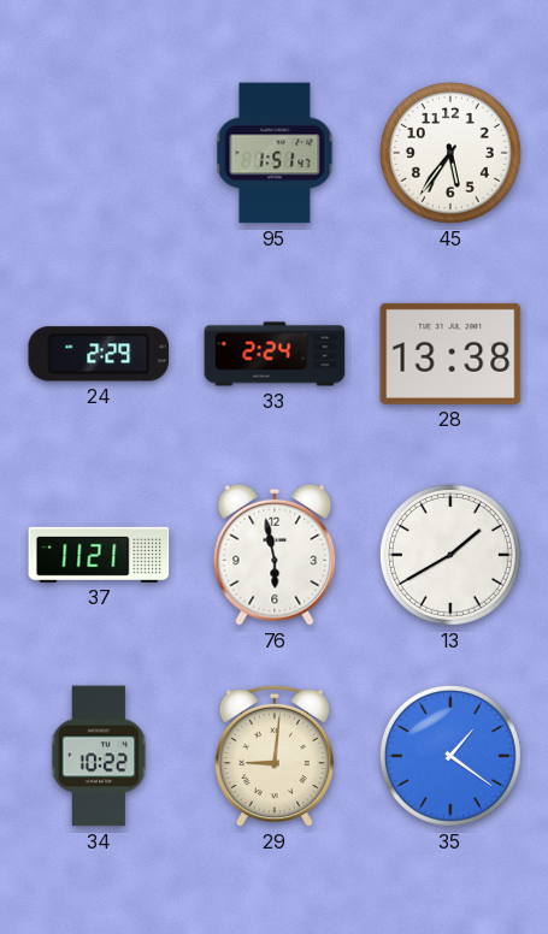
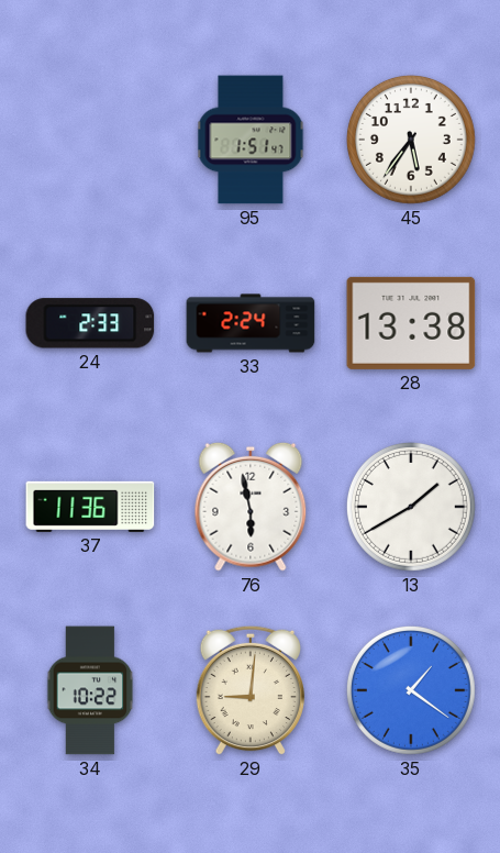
24: 2:29 -> 2:33 (90, 323)
37: 11:21 -> 11:36 (90, 507)
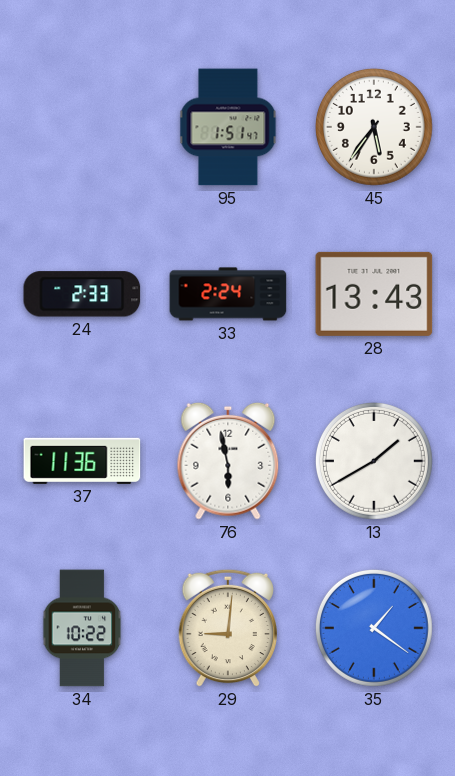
28: 13:38 -> 13:43 (374, 294)
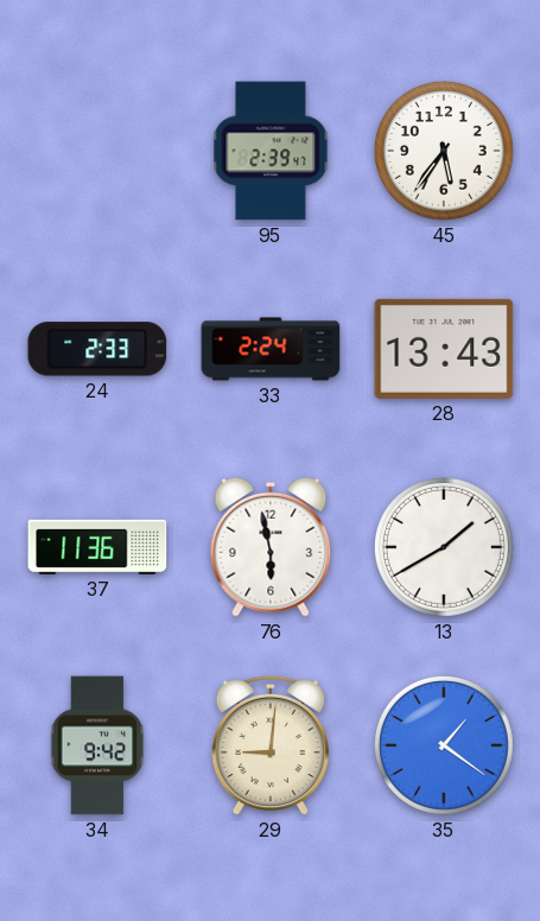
95: 1:51 -> 2:39 (271, 151)
34: 10:22 -> 9:42 (97, 745)
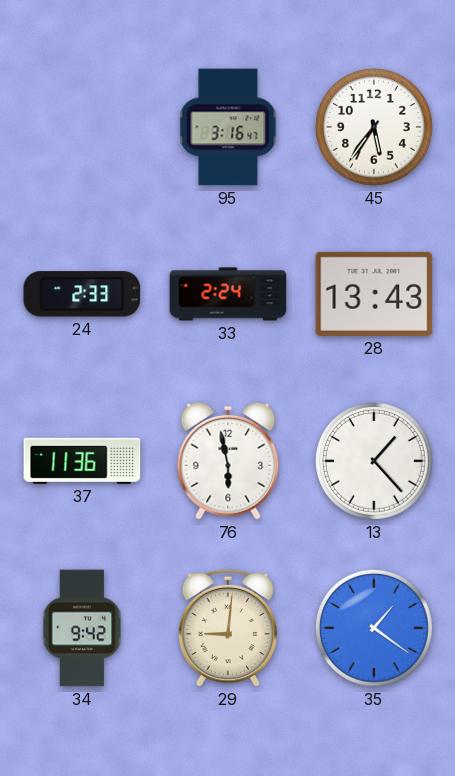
95: 2:39 -> 3:16 (228, 127)
13: 1:40 -> 1:23 (374, 461)
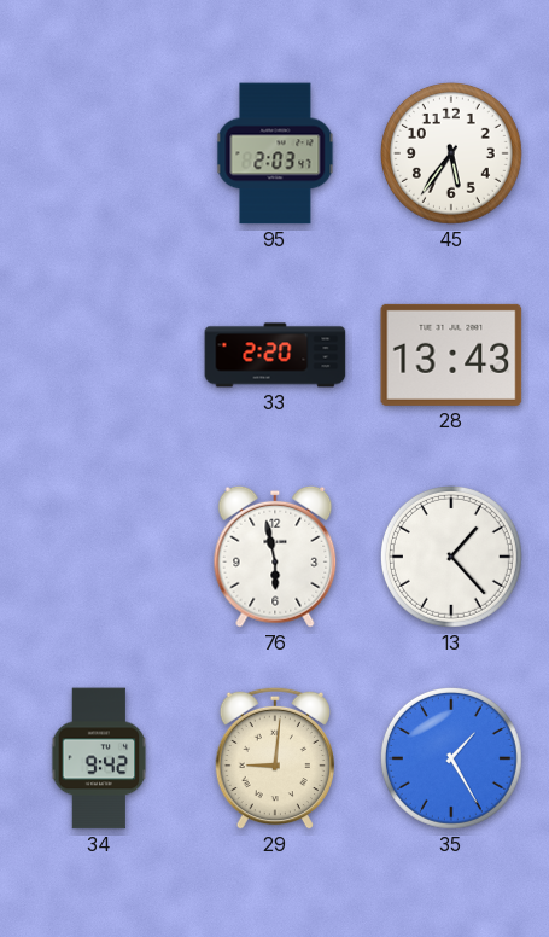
95: 3:16 -> 2:03 (275, 153)
24: 2:33 -> none (82, 294)
33: 2:24 -> 2:20 (275, 355)
37: 11:36 -> none (82, 461)
35: 1:21 -> 1:25 (451, 758)
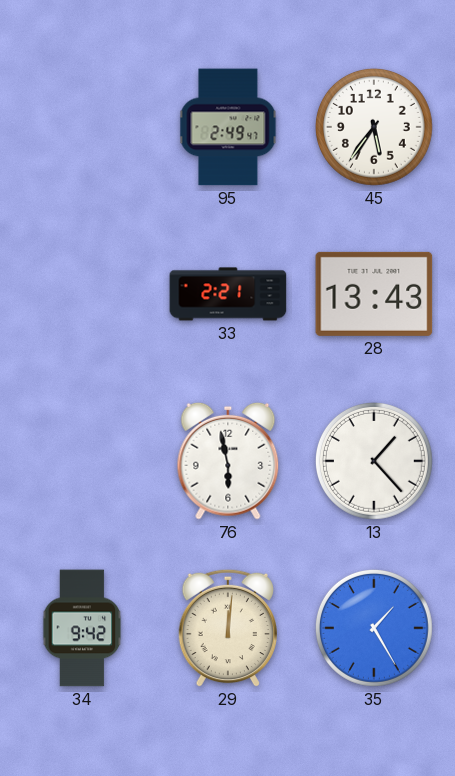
95: 2:03 -> 2:49 (228, 127)
33: 2:20 -> 2:21 (228, 294)
29: 9:01 -> 12:01 (227, 628)
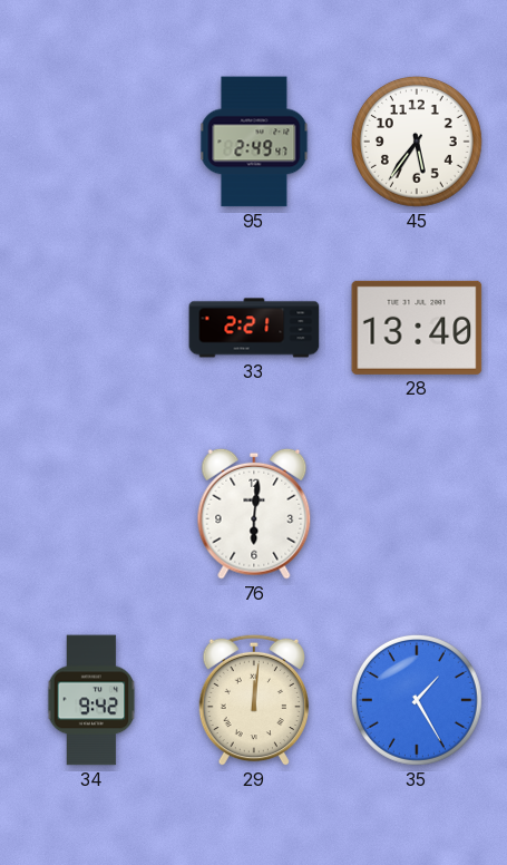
28: 13:43 -> 13:40 (417, 328)
76: 5:58 -> 6:01 (254, 514)
13: 1:23 -> none (374, 461)
